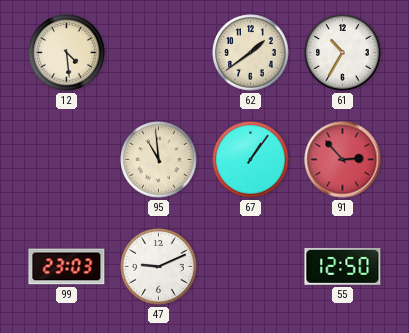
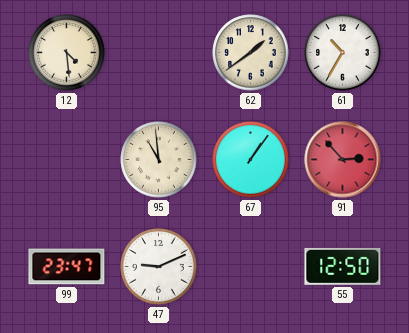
99: 23:03 -> 23:47 (67, 267)
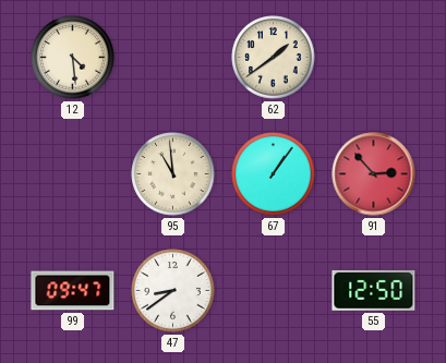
61: 10:35 -> none (343, 53)
99: 23:47 -> 09:47 (73, 291)
47: 9:11 -> 8:39 (173, 291)
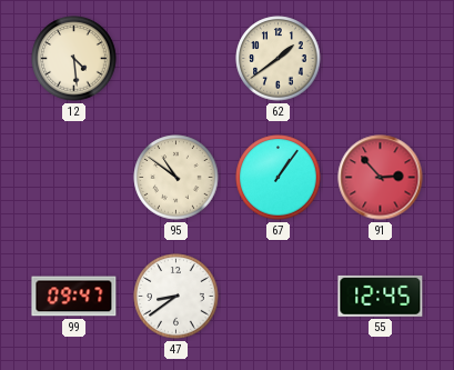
95: 10:59 -> 10:51 (176, 178)
55: 12:50 -> 12:45 (381, 296)
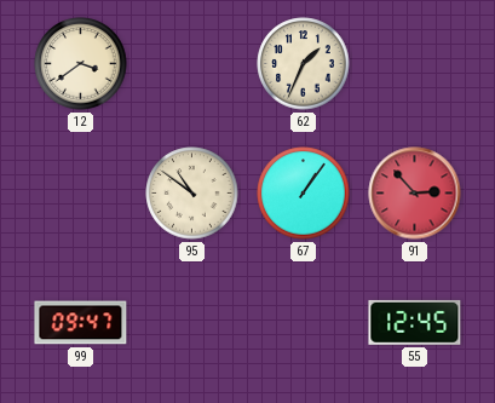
12: 4:29 -> 3:39 (81, 64)
62: 1:39 -> 1:34 (304, 64)
47: 8:39 -> none (176, 297)
